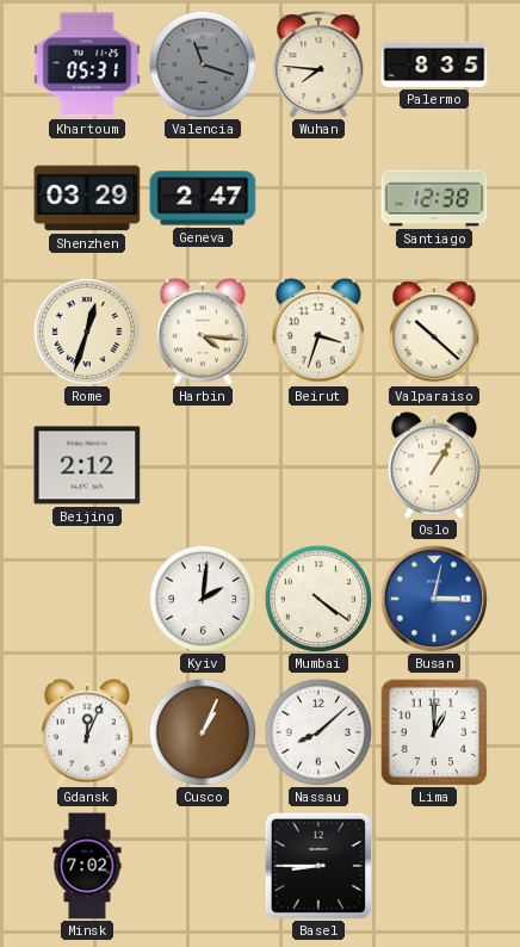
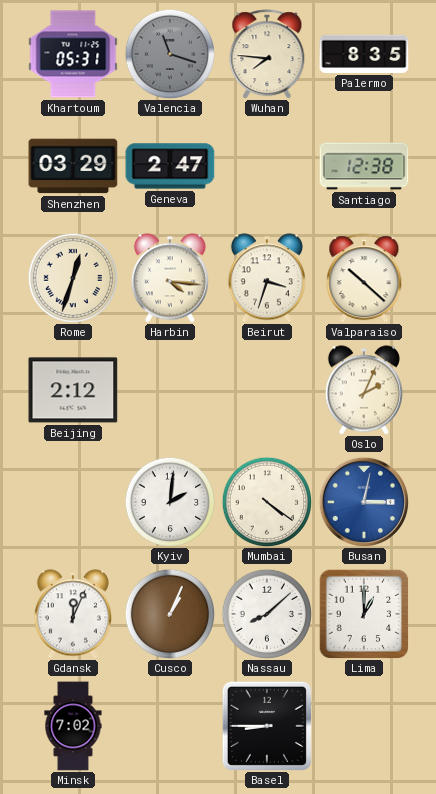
Oslo: 1:05 -> 2:04 (364, 390)
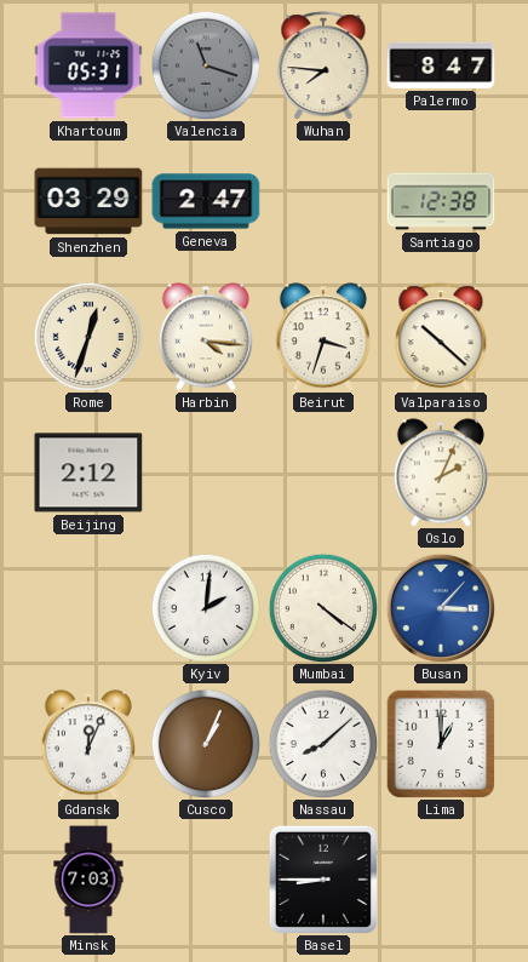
Palermo: 8:35 -> 8:47 (441, 65)
Busan: 3:02 -> 3:07 (440, 607)
Minsk: 7:02 -> 7:03 (88, 880)
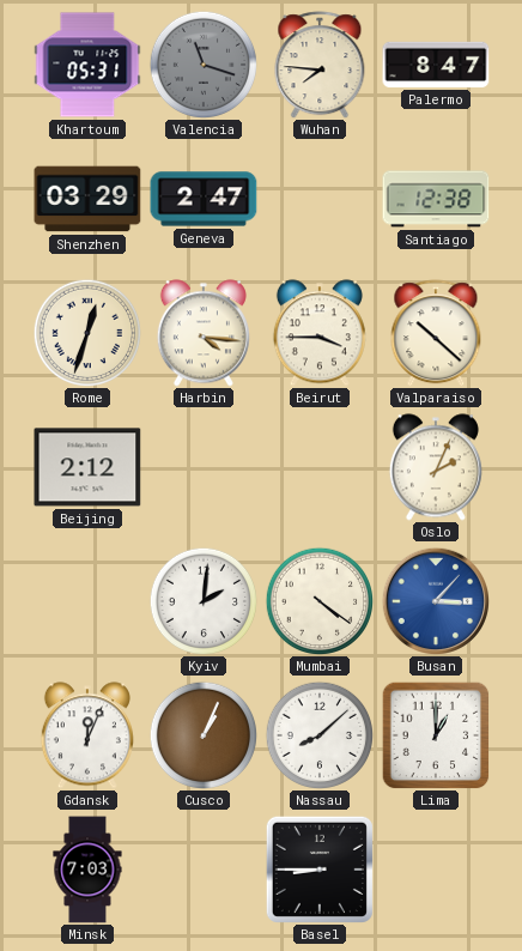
Beirut: 3:33 -> 3:45 (320, 333)
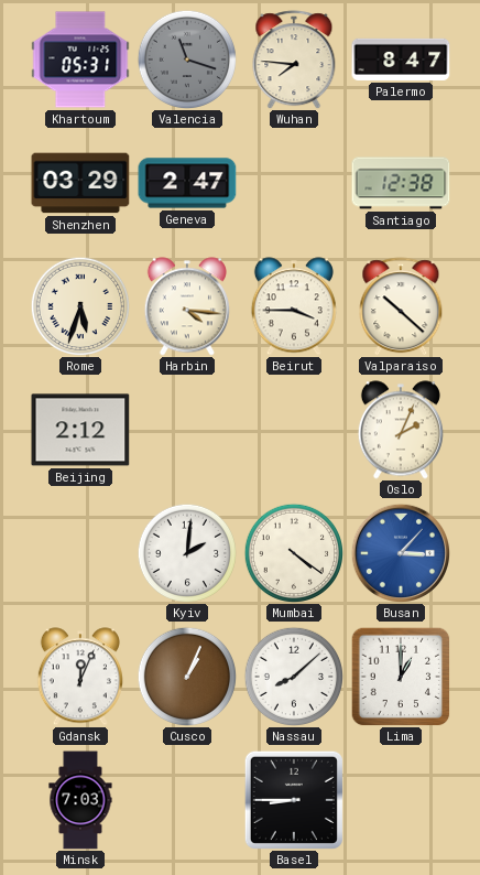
Rome: 12:33 -> 5:33 (79, 305)
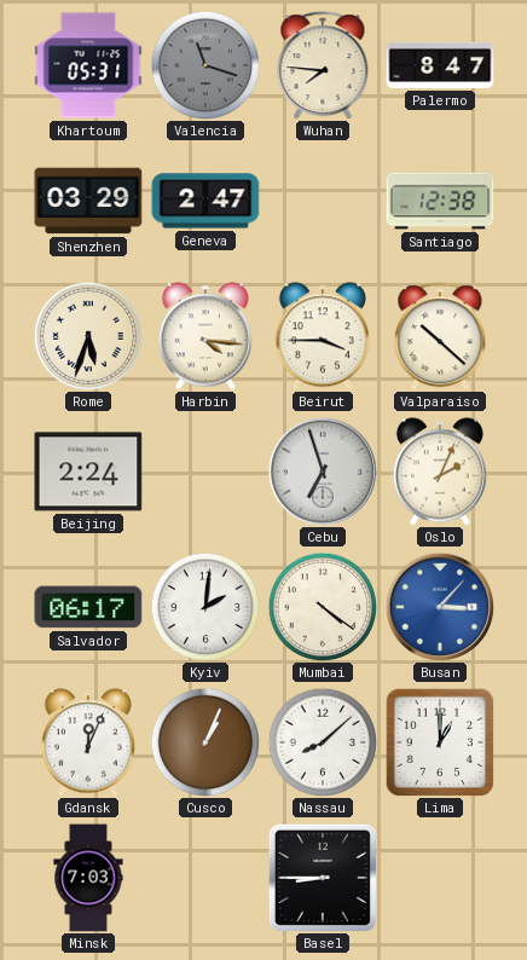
Beijing: 2:12 -> 2:24 (88, 472)
Cebu: none -> 6:57 (322, 470)
Salvador: none -> 06:17 (88, 607)
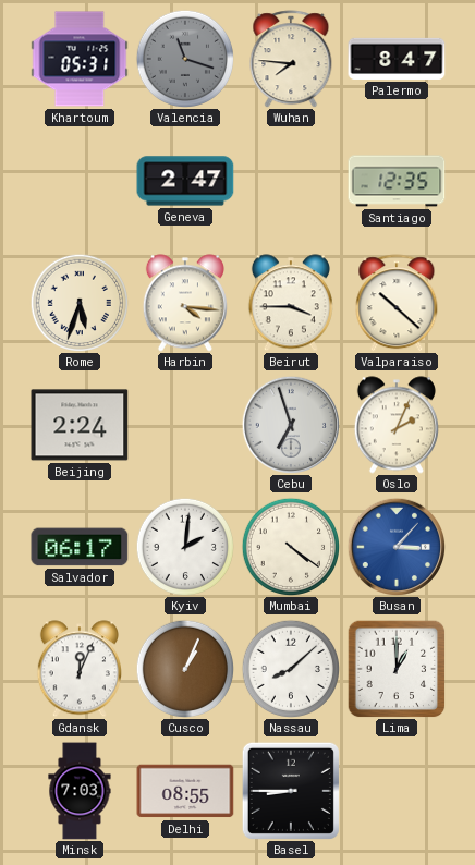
Shenzhen: 03:29 -> none (88, 201)
Santiago: 12:38 -> 12:35 (397, 181)
Delhi: none -> 08:55 (185, 791)
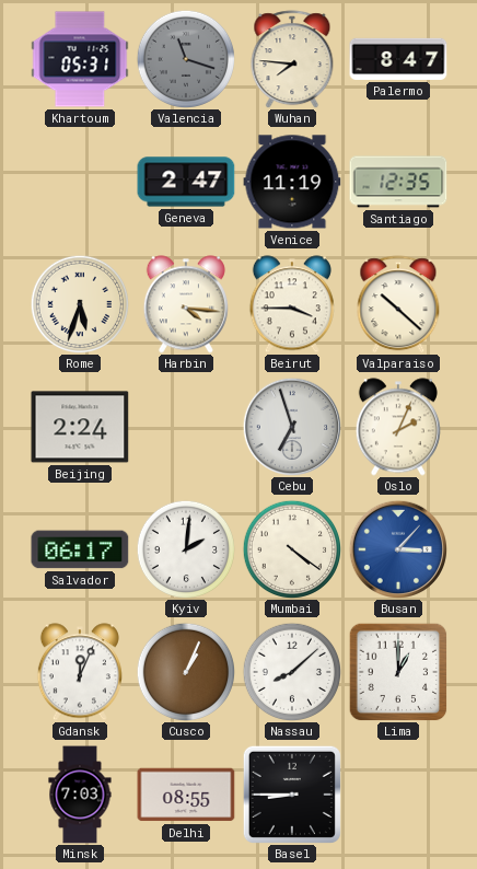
Venice: none -> 11:19 (292, 182)
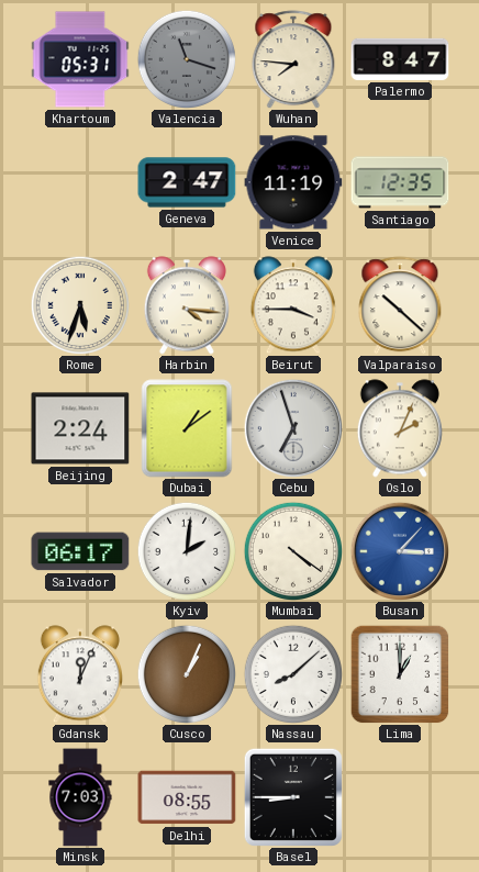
Dubai: none -> 1:09 (187, 428)
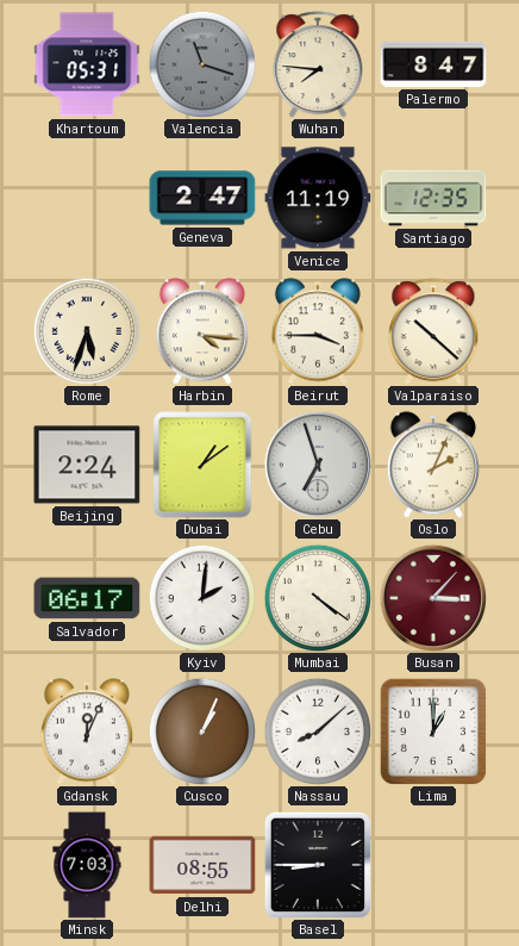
Busan dial: blue -> burgundy (432, 597)
